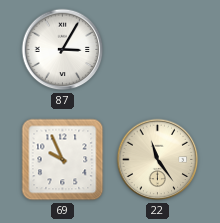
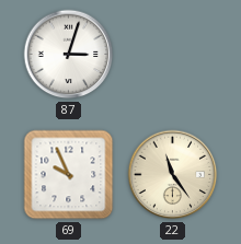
87: 3:05 -> 3:03 (69, 55)
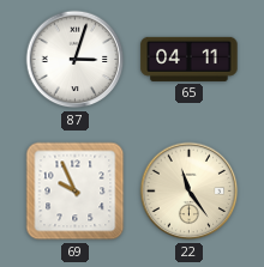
65: none -> 04:11 (190, 59)
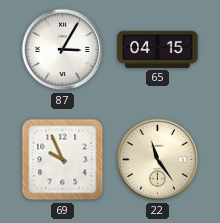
87: 3:03 -> 3:05 (63, 50)
65: 04:11 -> 04:15 (158, 49)
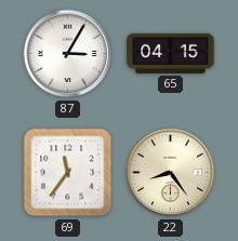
69: 9:56 -> 11:36 (68, 173)
22: 11:24 -> 8:24 (171, 173)
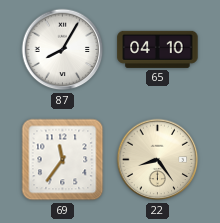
87: 3:05 -> 8:05 (63, 50)
65: 04:15 -> 04:10 (158, 49)
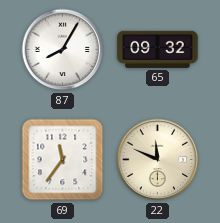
65: 04:10 -> 09:32 (158, 49)
22: 8:24 -> 11:49 (158, 160)
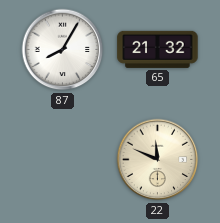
65: 09:32 -> 21:32 (158, 49)
69: 11:36 -> none (63, 160)
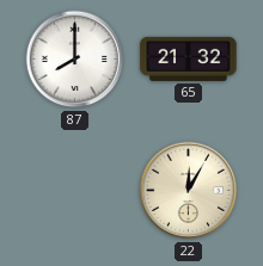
87: 8:05 -> 8:00 (75, 60)
22: 11:49 -> 12:05 (189, 191)
